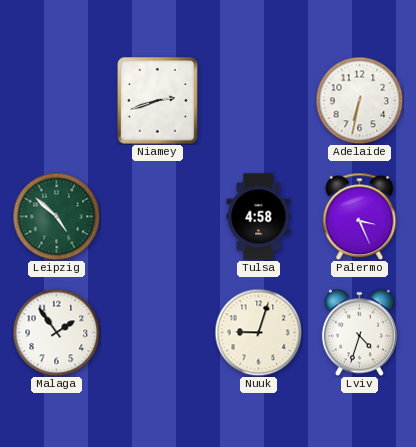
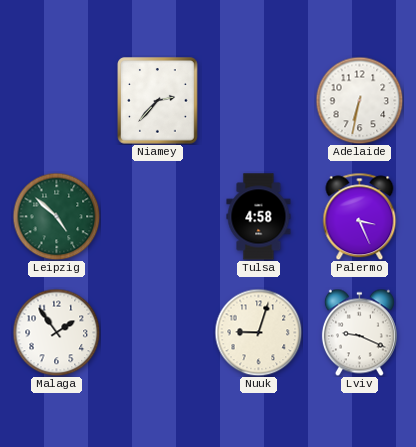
Niamey: 2:42 -> 2:37 (158, 101)
Lviv: 4:33 -> 9:19 (359, 332)
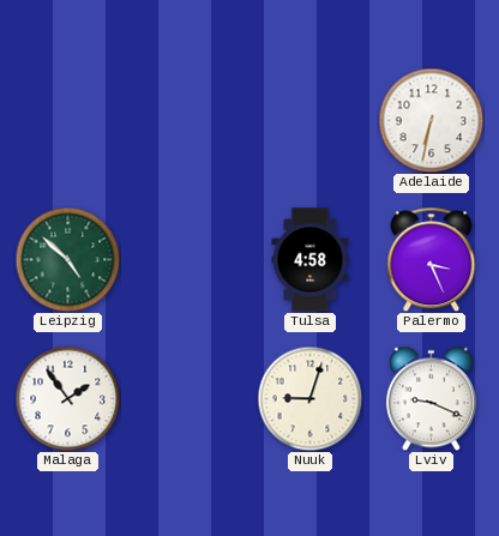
Niamey: 2:37 -> none (158, 101)
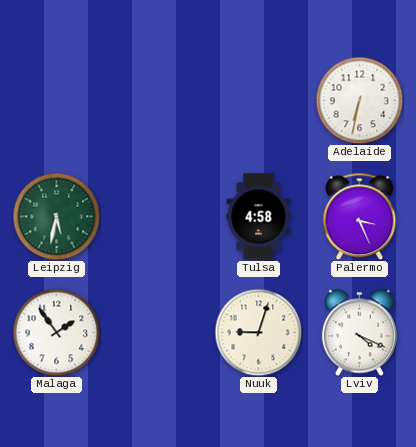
Leipzig: 4:52 -> 5:32 (56, 216)
Lviv: 9:19 -> 4:19 (359, 332)
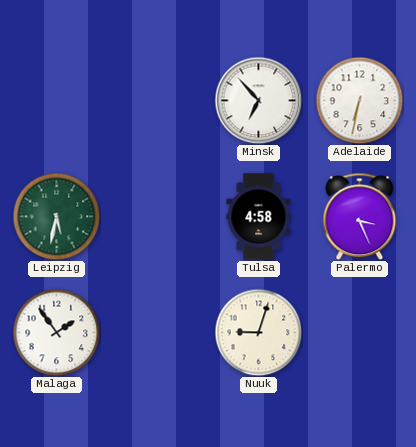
Minsk: none -> 6:53 (258, 100)
Lviv: 4:19 -> none (359, 332)
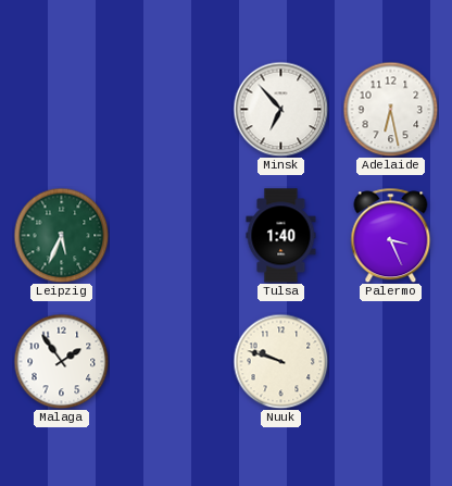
Adelaide: 6:32 -> 6:28 (390, 109)
Leipzig: 5:32 -> 5:34 (61, 235)
Tulsa: 4:58 -> 1:40 (281, 236)
Nuuk: 9:03 -> 9:48 (280, 361)
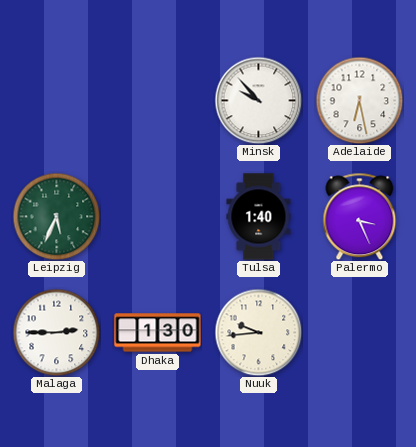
Minsk: 6:53 -> 9:53 (258, 100)
Malaga: 1:54 -> 2:45 (56, 332)
Dhaka: none -> 1:30 (158, 333)
Nuuk: 9:48 -> 9:44 (258, 332)
